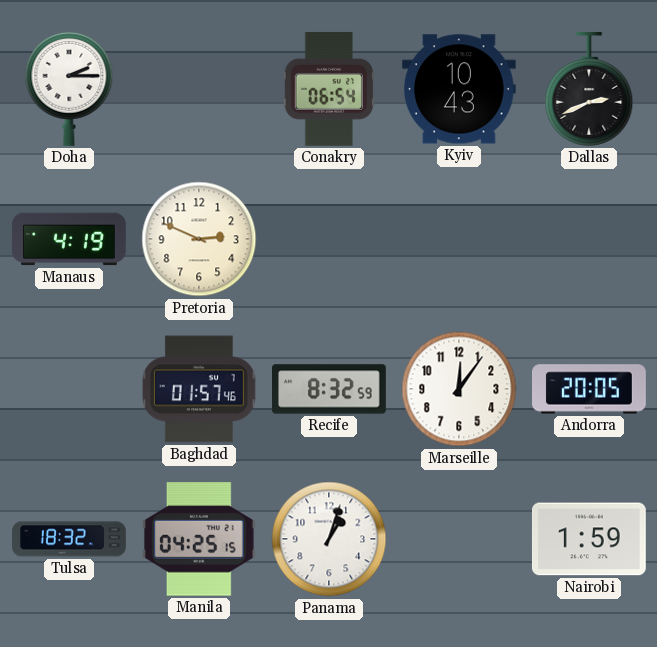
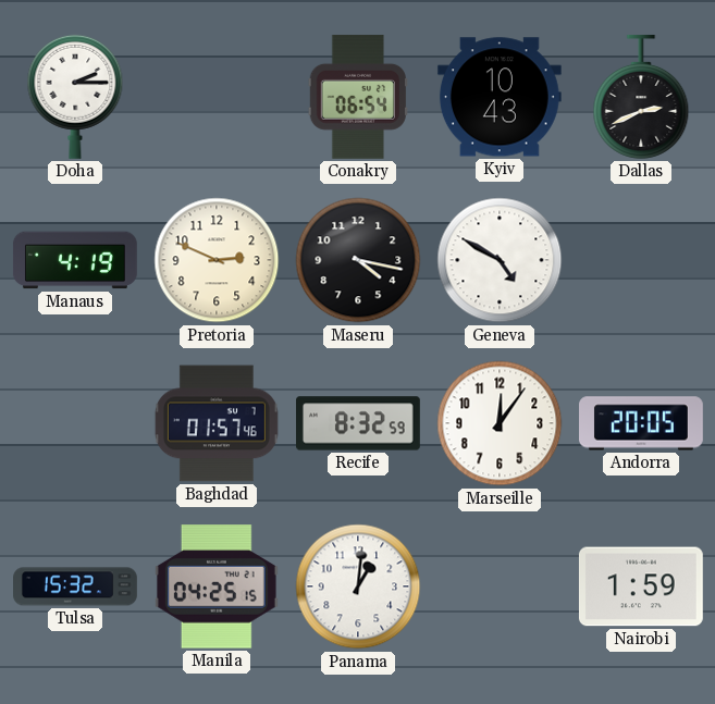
Maseru: none -> 4:17 (358, 260)
Geneva: none -> 4:50 (500, 260)
Tulsa: 18:32 -> 15:32 (76, 586)
Panama: 1:03 -> 1:01 (358, 586)
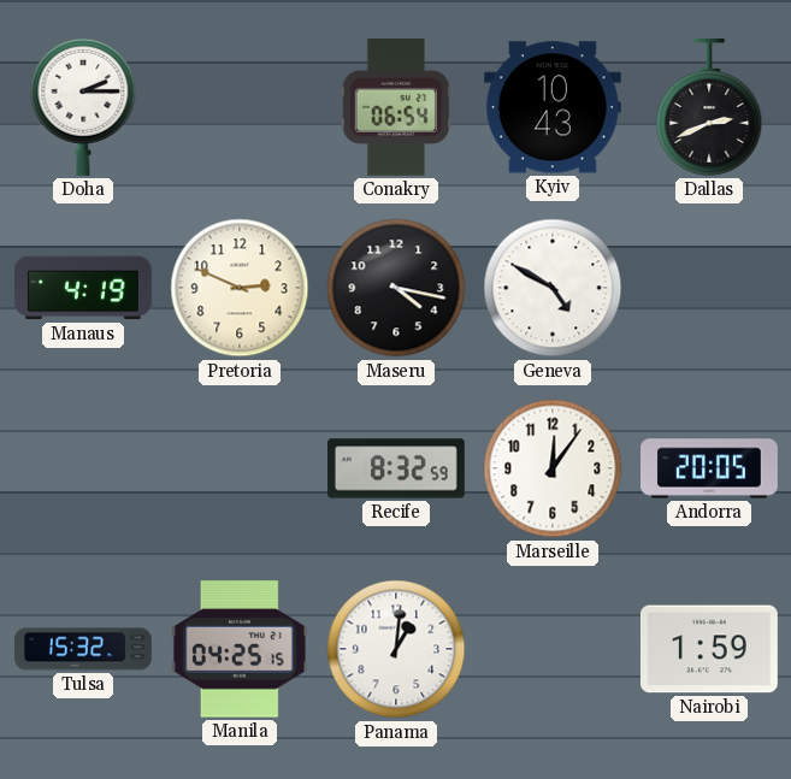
Baghdad: 01:57 -> none (217, 423)
